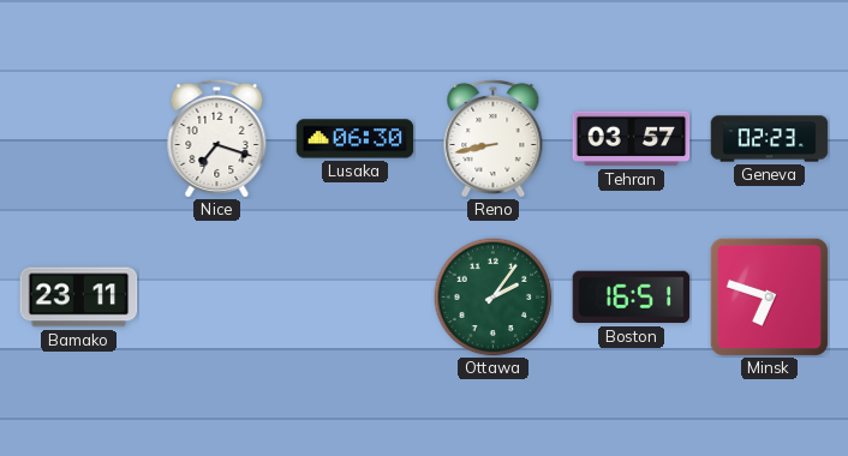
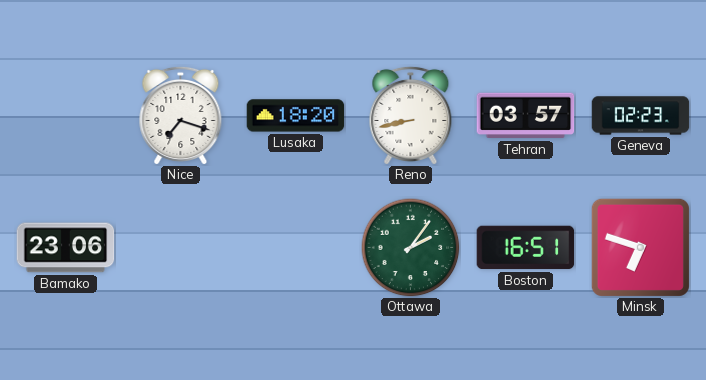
Lusaka: 06:30 -> 18:20 (296, 116)
Bamako: 23:11 -> 23:06 (66, 248)
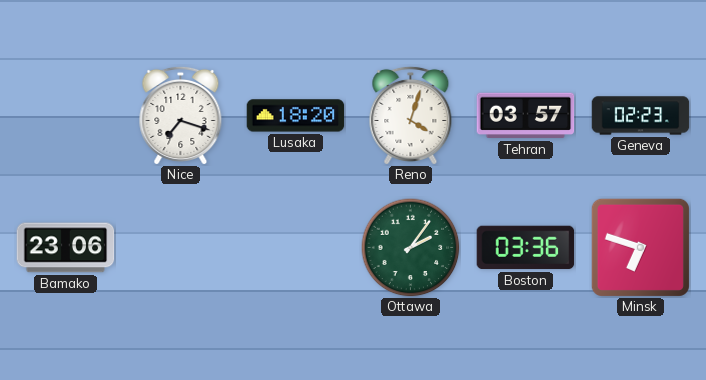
Reno: 8:43 -> 4:03 (411, 115)
Boston: 16:51 -> 03:36 (526, 248)
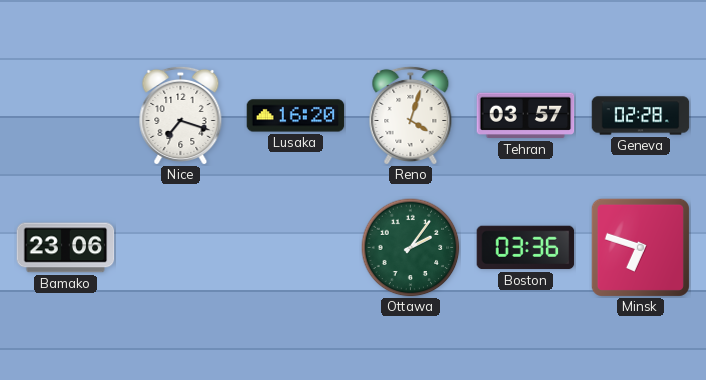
Lusaka: 18:20 -> 16:20 (296, 116)
Geneva: 02:23 -> 02:28 (641, 116)
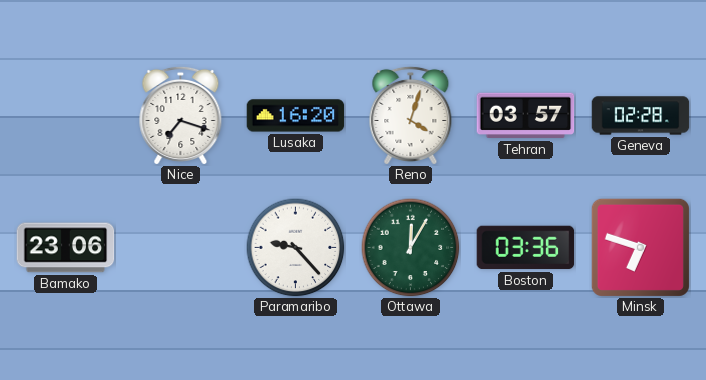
Paramaribo: none -> 9:23 (296, 248)
Ottawa: 2:06 -> 12:05 (411, 248)
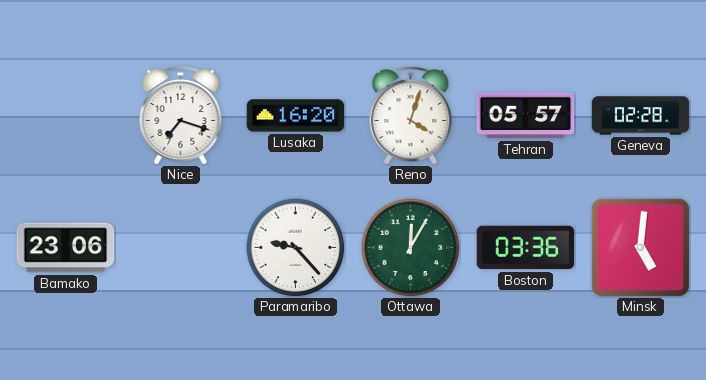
Tehran: 03:57 -> 05:57 (526, 116)
Minsk: 6:48 -> 5:01 (640, 247)
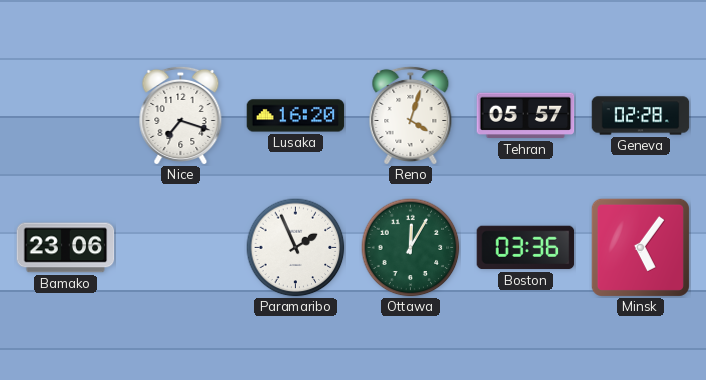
Paramaribo: 9:23 -> 1:56 (296, 248)
Minsk: 5:01 -> 5:06 (640, 247)
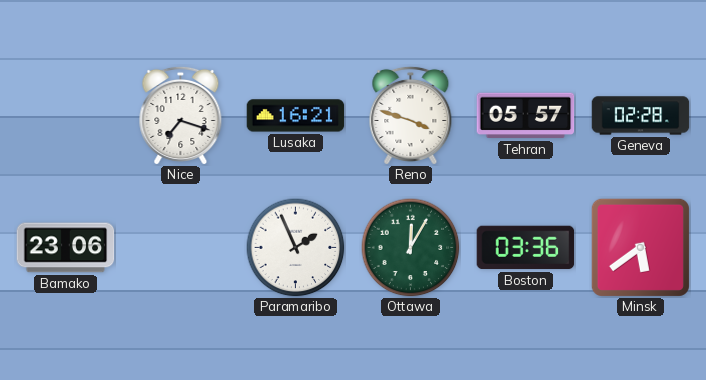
Lusaka: 16:20 -> 16:21 (296, 116)
Reno: 4:03 -> 3:48 (411, 115)
Minsk: 5:06 -> 5:39 (640, 247)
